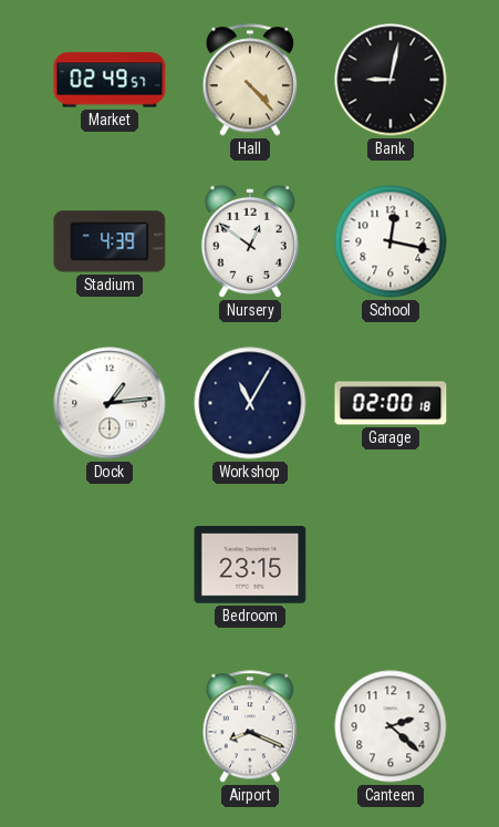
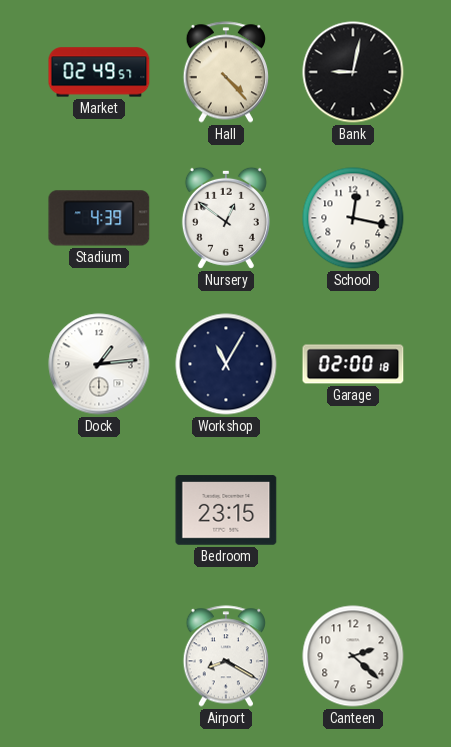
Airport: 8:19 -> 8:20 (225, 656)
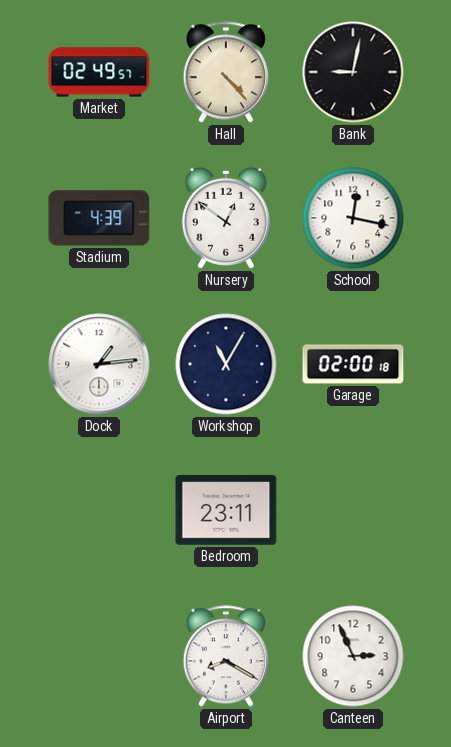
Bedroom: 23:15 -> 23:11 (226, 510)
Canteen: 2:22 -> 2:56 (353, 656)
